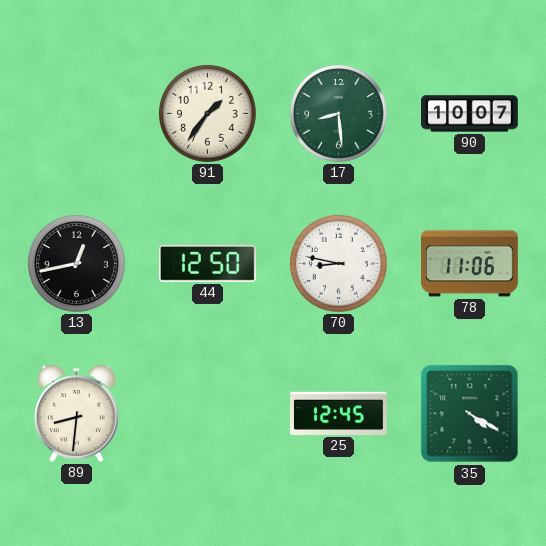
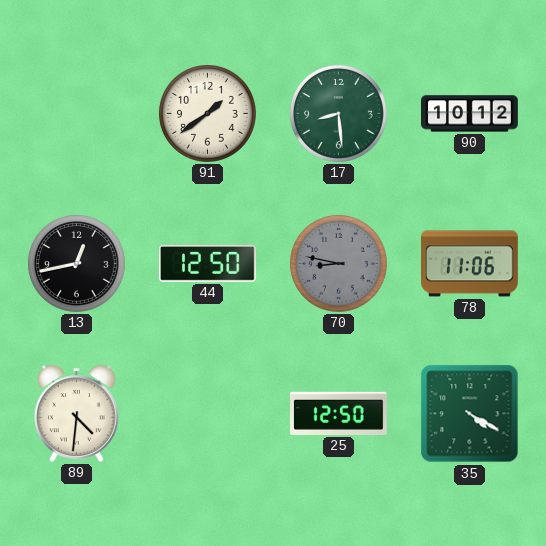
91: 1:36 -> 1:39 (207, 113)
90: 10:07 -> 10:12 (470, 114)
70 dial: white -> grey (338, 263)
89: 8:31 -> 4:31 (76, 413)
25: 12:45 -> 12:50 (339, 413)
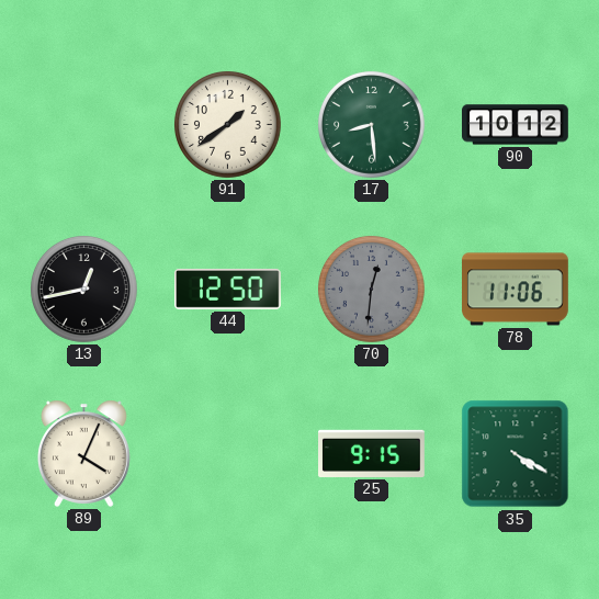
70: 8:47 -> 12:31 (371, 289)
89: 4:31 -> 4:04 (83, 453)
25: 12:50 -> 9:15 (372, 453)
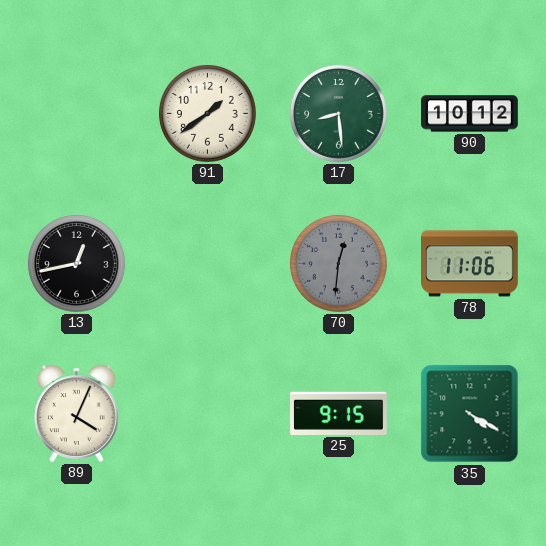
44: 12:50 -> none (228, 289)
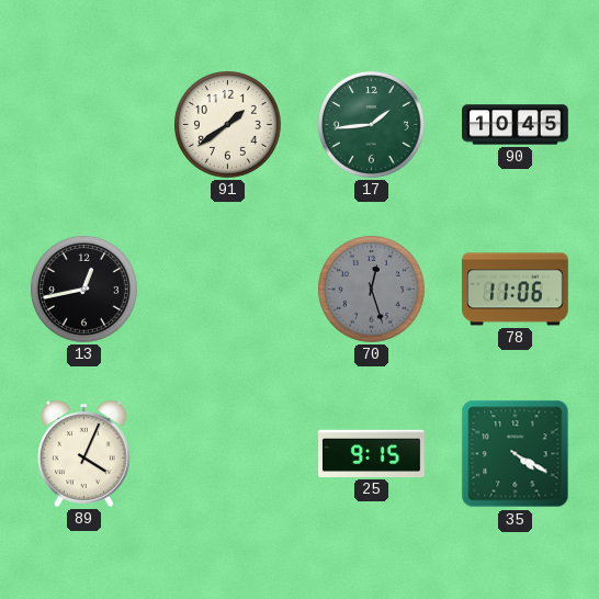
17: 8:29 -> 1:44 (371, 124)
90: 10:12 -> 10:45 (516, 125)
70: 12:31 -> 12:27 (371, 289)
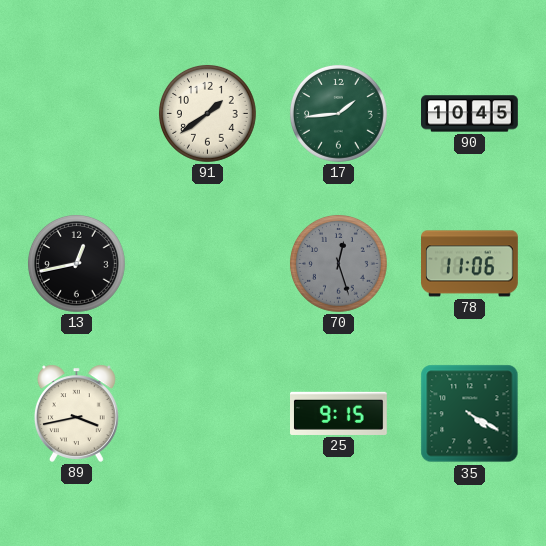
89: 4:04 -> 3:43 (76, 413)
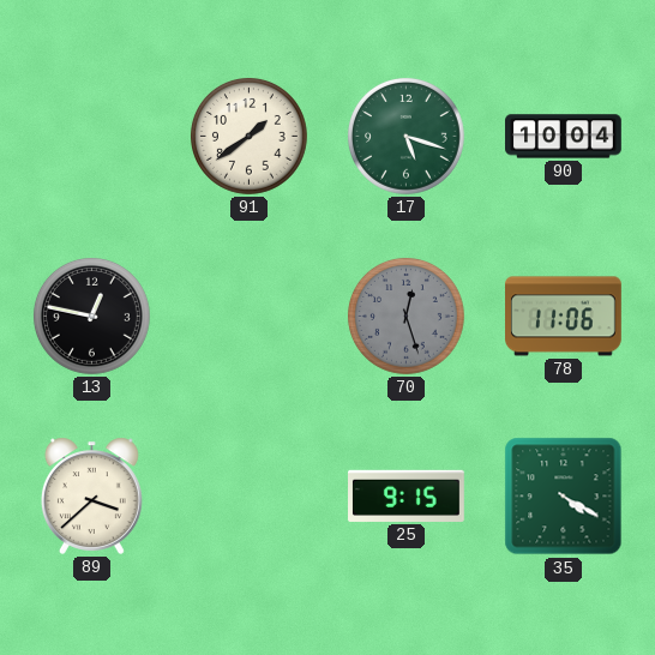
17: 1:44 -> 5:18 (405, 136)
90: 10:45 -> 10:04 (564, 137)
13: 12:43 -> 12:47 (91, 316)
89: 3:43 -> 3:38 (91, 495)
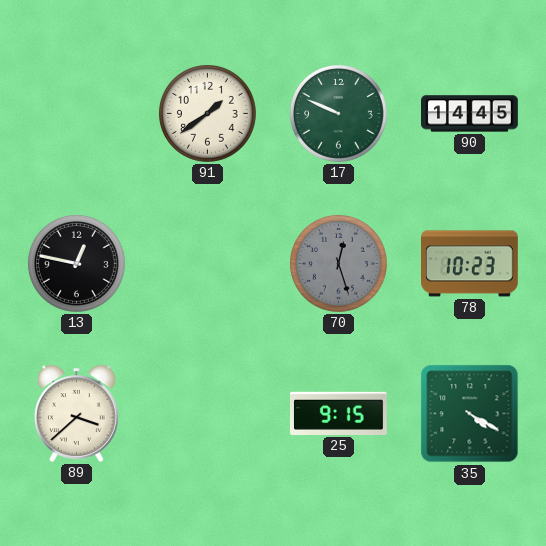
17: 5:18 -> 9:49 (338, 113)
90: 10:04 -> 14:45 (470, 114)
78: 11:06 -> 10:23 (470, 264)
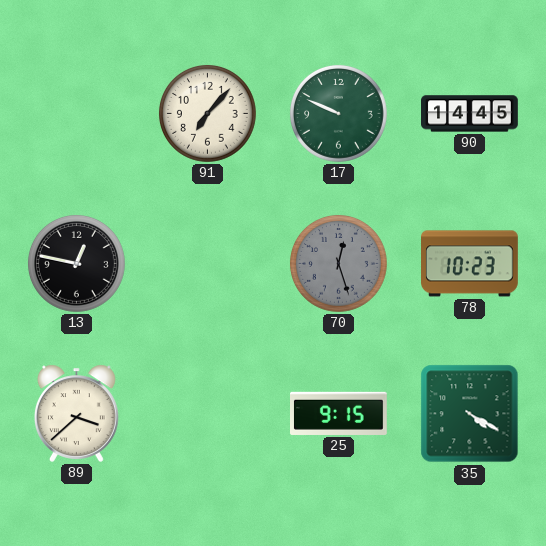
91: 1:39 -> 7:07 (207, 113)
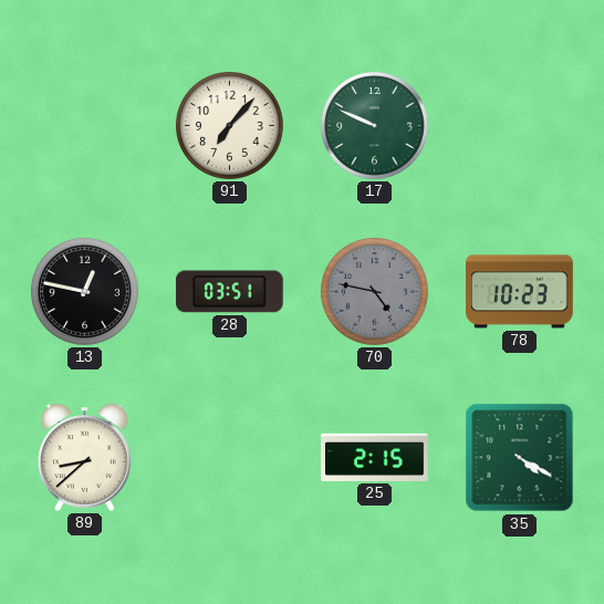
90: 14:45 -> none (470, 114)
28: none -> 03:51 (229, 292)
70: 12:27 -> 4:47 (374, 291)
89: 3:38 -> 8:38 (84, 457)
25: 9:15 -> 2:15 (375, 457)
